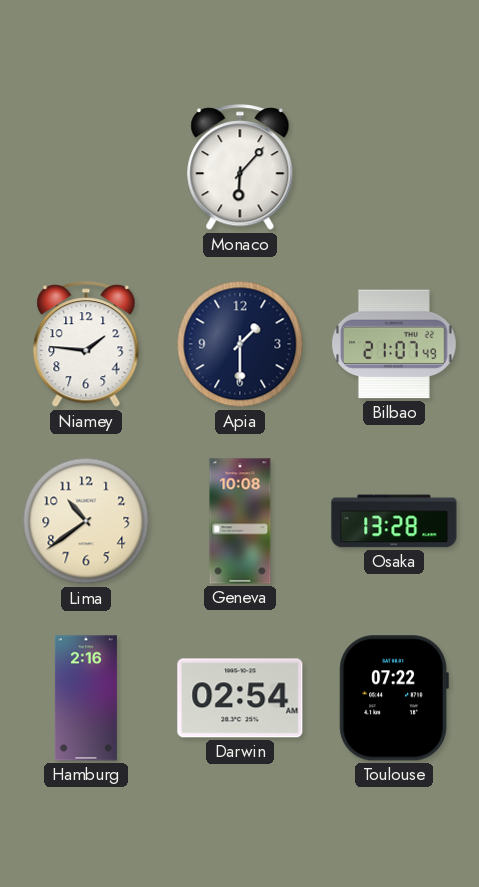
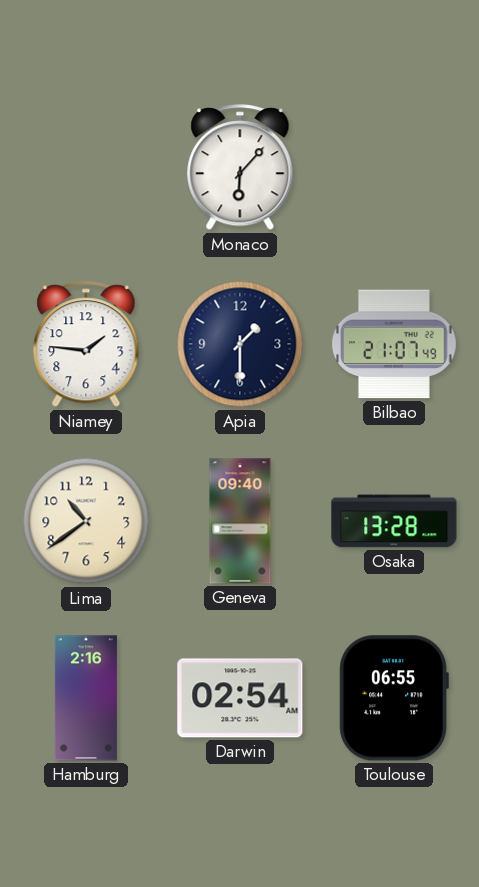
Geneva: 10:08 -> 09:40 (240, 521)
Toulouse: 07:22 -> 06:55 (394, 698)
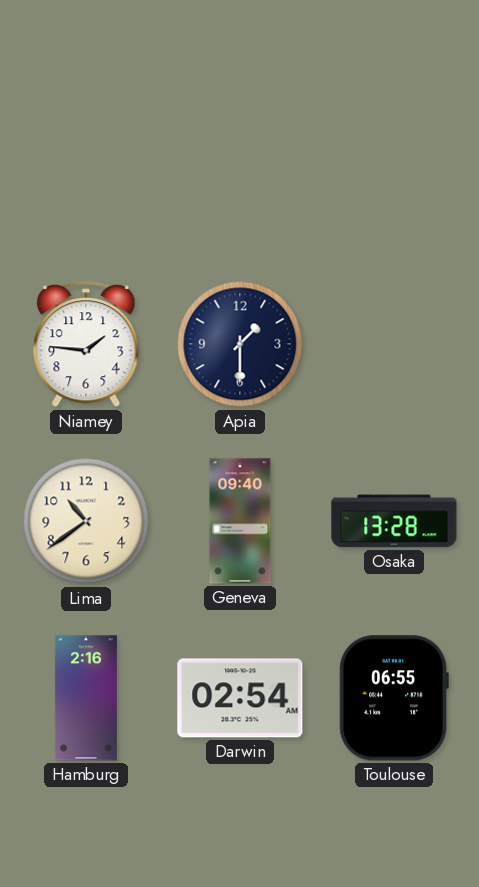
Monaco: 6:07 -> none (240, 168)
Bilbao: 21:07 -> none (395, 344)
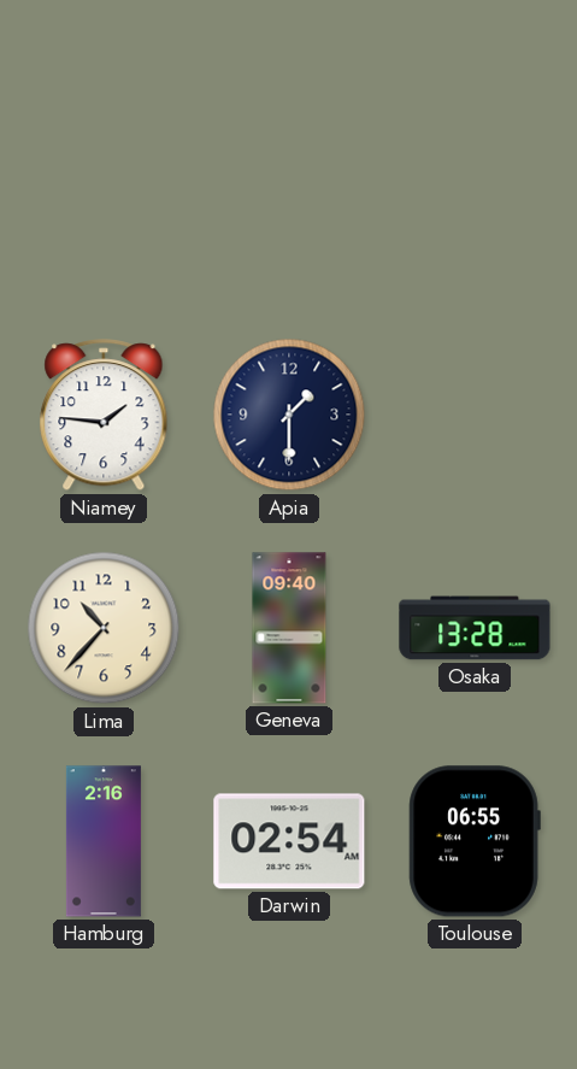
Lima: 10:39 -> 10:37 (104, 628)
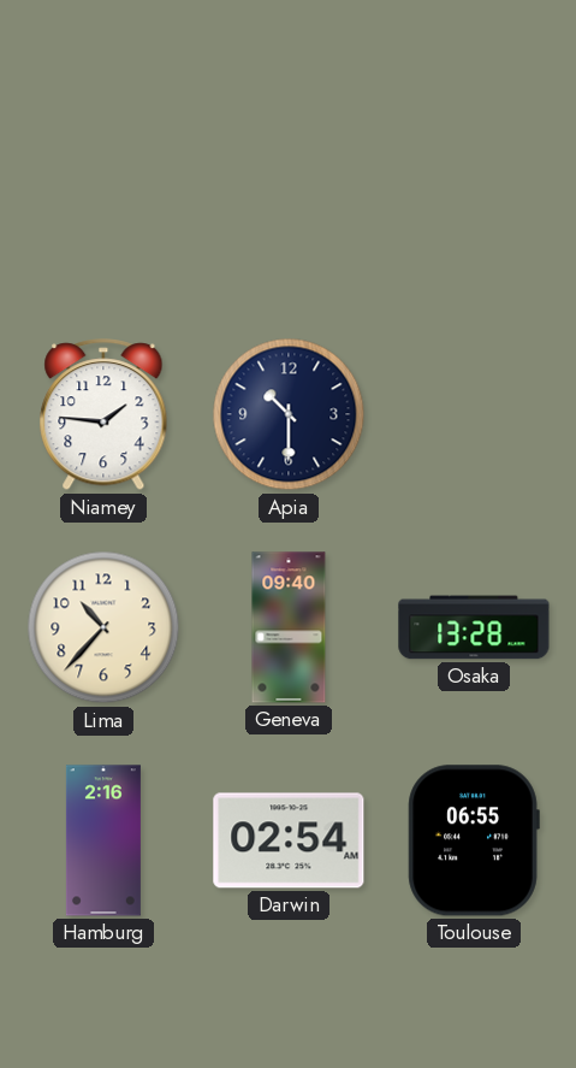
Apia: 1:30 -> 10:30 (289, 414)
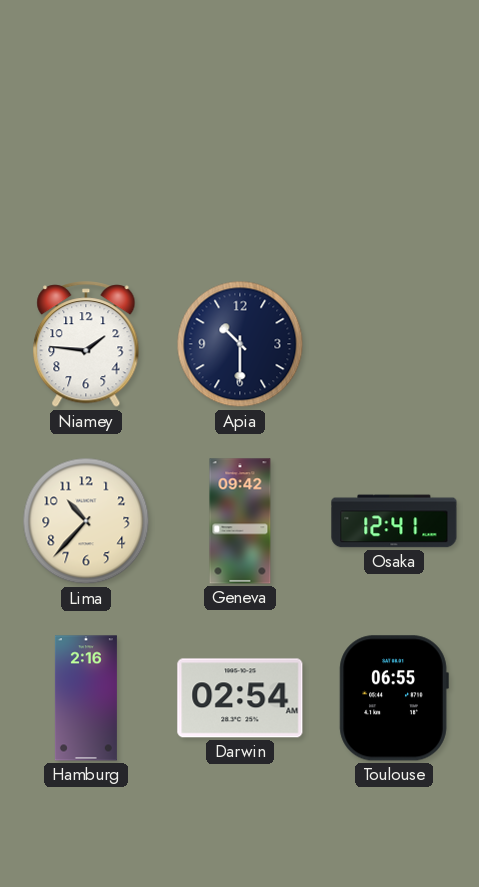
Geneva: 09:40 -> 09:42 (240, 521)
Osaka: 13:28 -> 12:41 (394, 521)
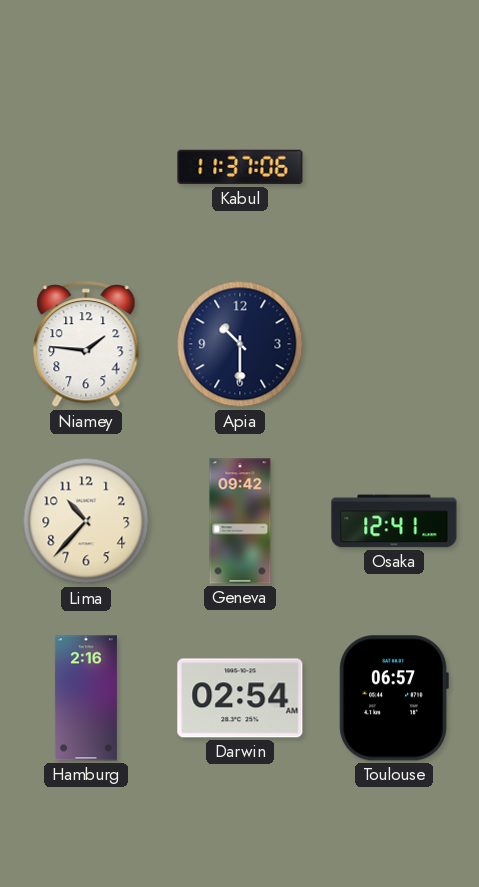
Kabul: none -> 11:37 (240, 167)
Toulouse: 06:55 -> 06:57 (394, 698)
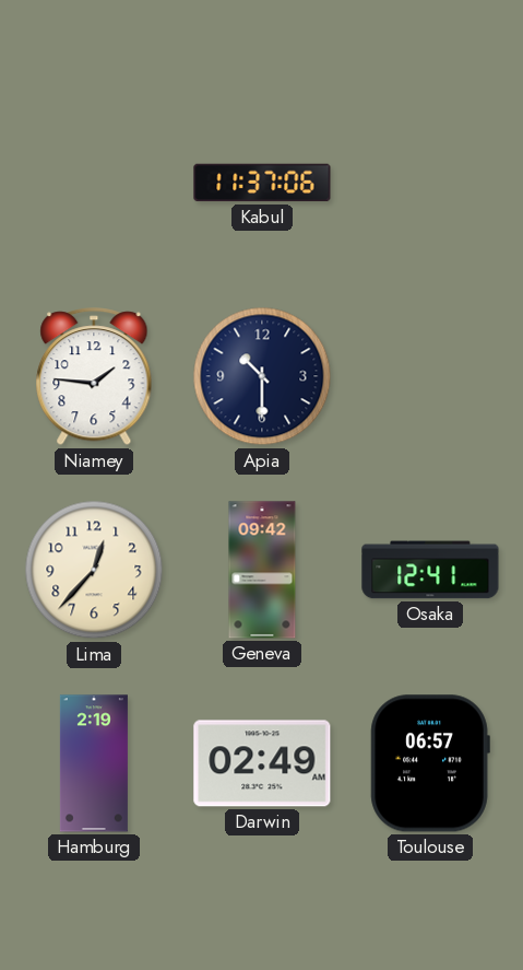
Lima: 10:37 -> 12:37 (94, 570)
Hamburg: 2:16 -> 2:19 (94, 763)
Darwin: 02:54 -> 02:49 (262, 763)
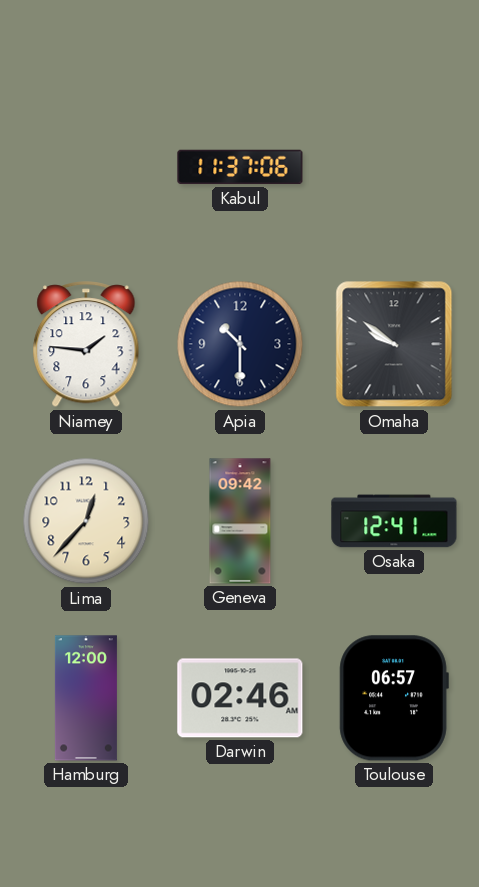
Omaha: none -> 9:51 (394, 344)
Hamburg: 2:19 -> 12:00 (86, 698)
Darwin: 02:49 -> 02:46 (240, 698)
